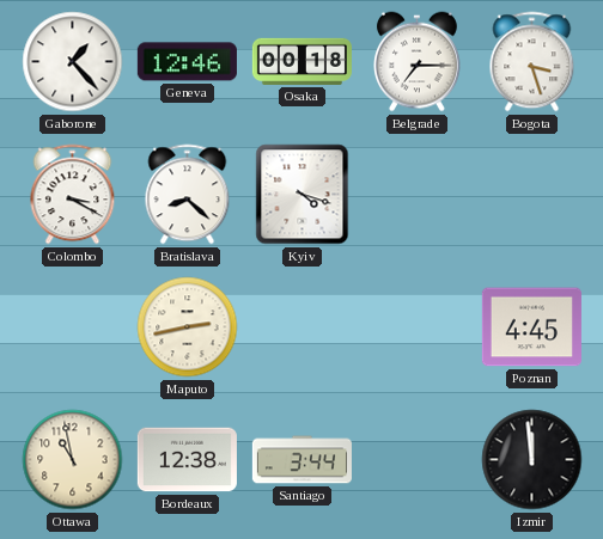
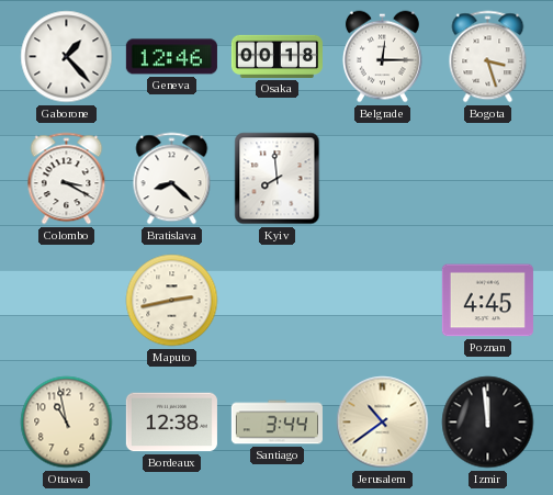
Belgrade: 7:15 -> 12:15 (382, 57)
Kyiv: 4:18 -> 7:59 (278, 179)
Jerusalem: none -> 10:39 (383, 423)
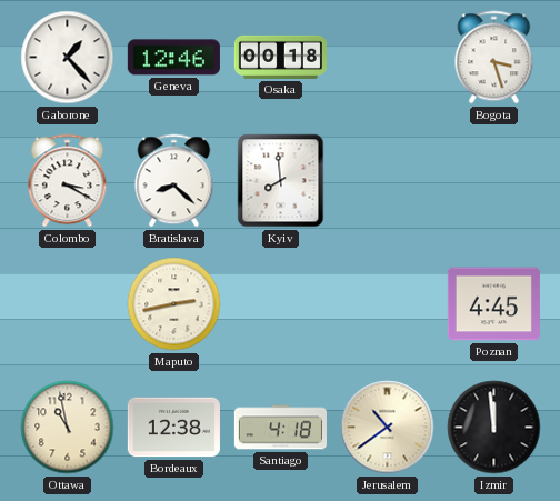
Belgrade: 12:15 -> none (382, 57)
Santiago: 3:44 -> 4:18 (280, 428)
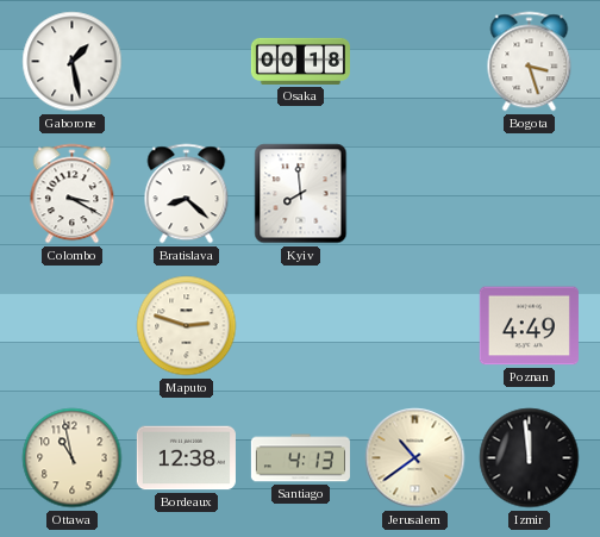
Gaborone: 1:23 -> 1:28 (73, 62)
Geneva: 12:46 -> none (173, 58)
Maputo: 2:43 -> 2:48 (187, 326)
Poznan: 4:45 -> 4:49 (529, 326)
Santiago: 4:18 -> 4:13 (300, 458)
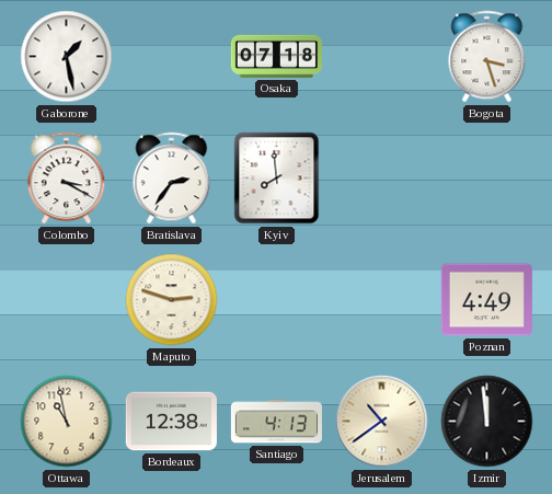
Osaka: 00:18 -> 07:18 (276, 56)
Bratislava: 8:22 -> 2:36 (172, 179)
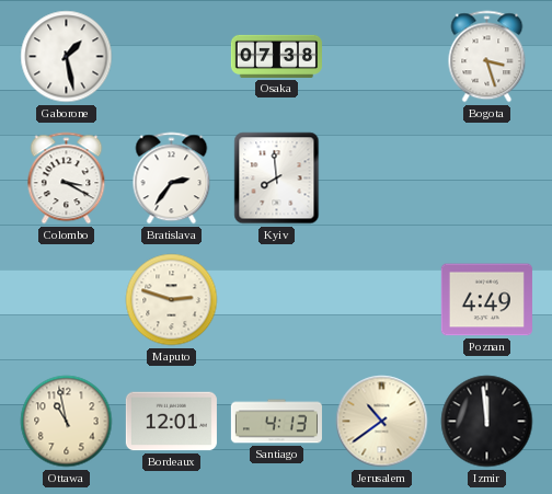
Osaka: 07:18 -> 07:38 (276, 56)
Bordeaux: 12:38 -> 12:01 (171, 422)
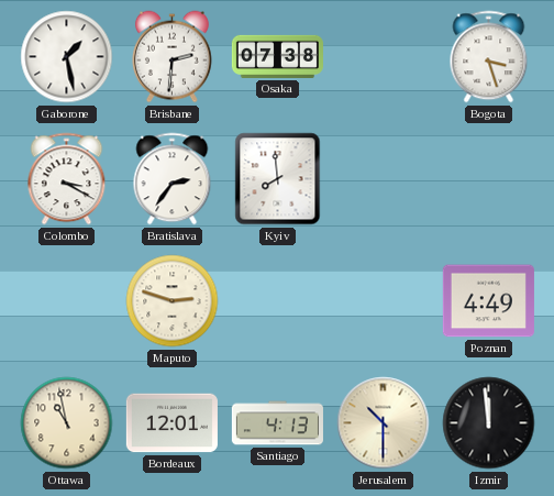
Brisbane: none -> 2:31 (171, 57)
Jerusalem: 10:39 -> 10:30 (384, 423)
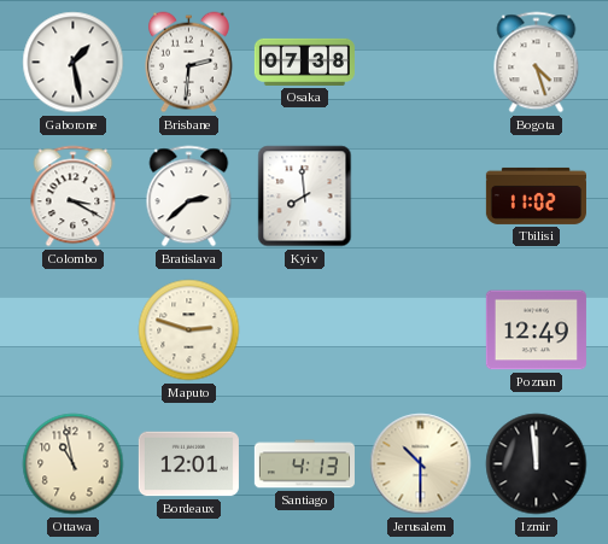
Bogota: 3:27 -> 4:27 (537, 63)
Bratislava: 2:36 -> 2:38 (189, 197)
Tbilisi: none -> 11:02 (536, 195)
Poznan: 4:49 -> 12:49 (536, 331)
